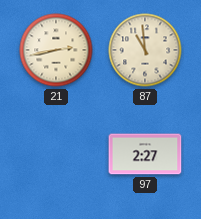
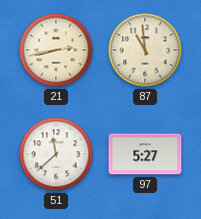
51: none -> 11:38 (56, 154)
97: 2:27 -> 5:27 (145, 154)
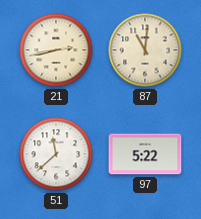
87: 10:59 -> 11:01 (145, 50)
97: 5:27 -> 5:22 (145, 154)
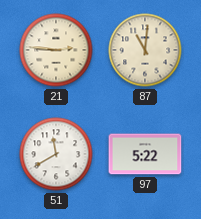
21: 2:43 -> 2:46 (56, 50)
51: 11:38 -> 11:40 (56, 154)
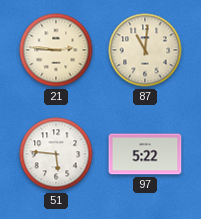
51: 11:40 -> 5:46 (56, 154)
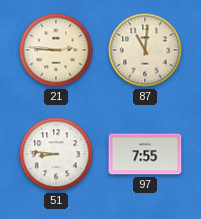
51: 5:46 -> 8:46 (56, 154)
97: 5:22 -> 7:55 (145, 154)
